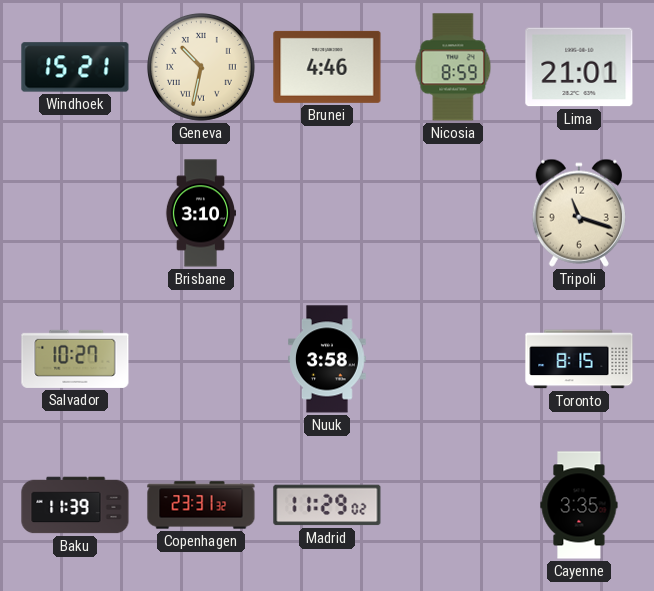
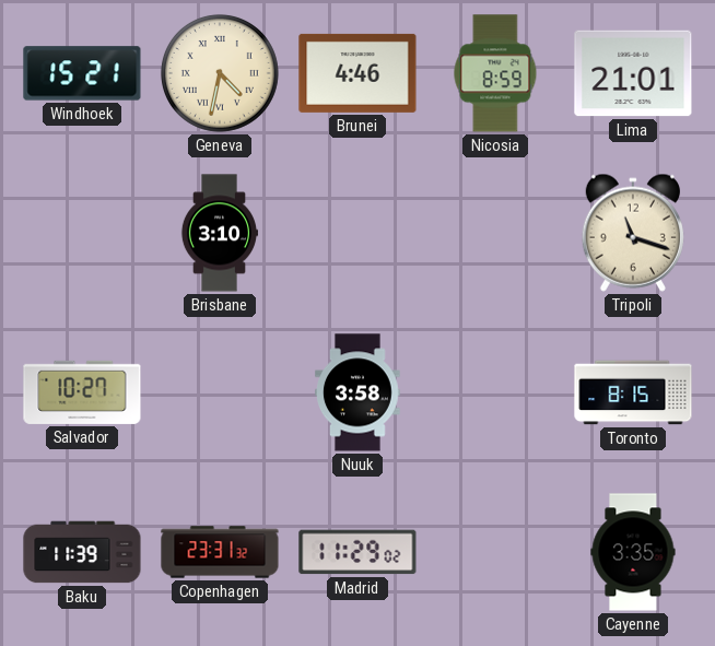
Geneva: 10:32 -> 4:32 (220, 73)
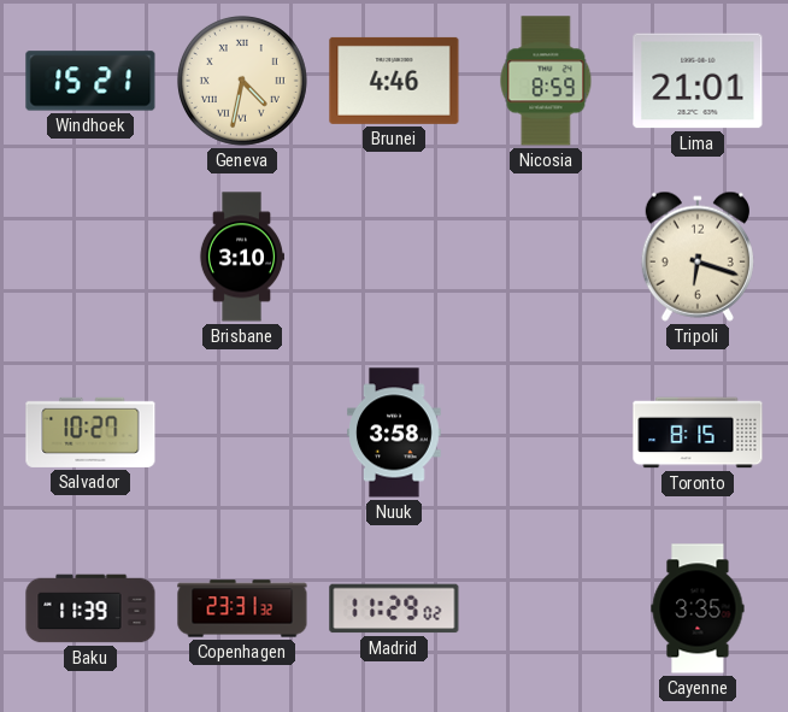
Tripoli: 11:18 -> 6:18 (698, 257)
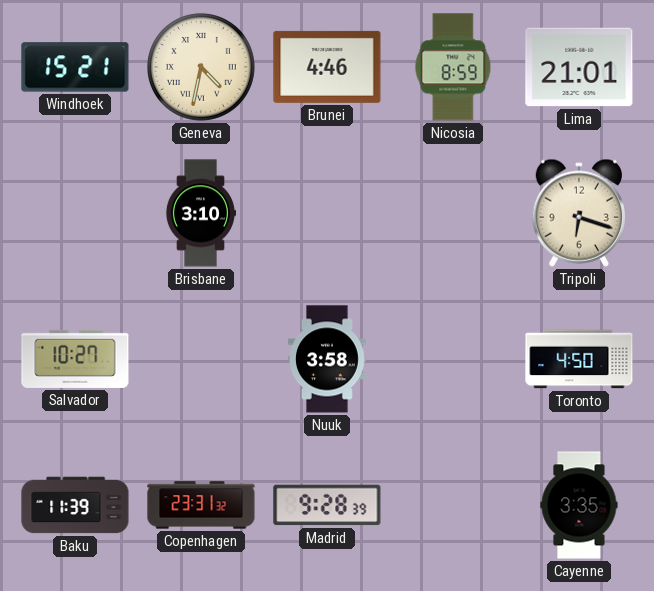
Toronto: 8:15 -> 4:50 (579, 359)
Madrid: 11:29 -> 9:28 (327, 505)
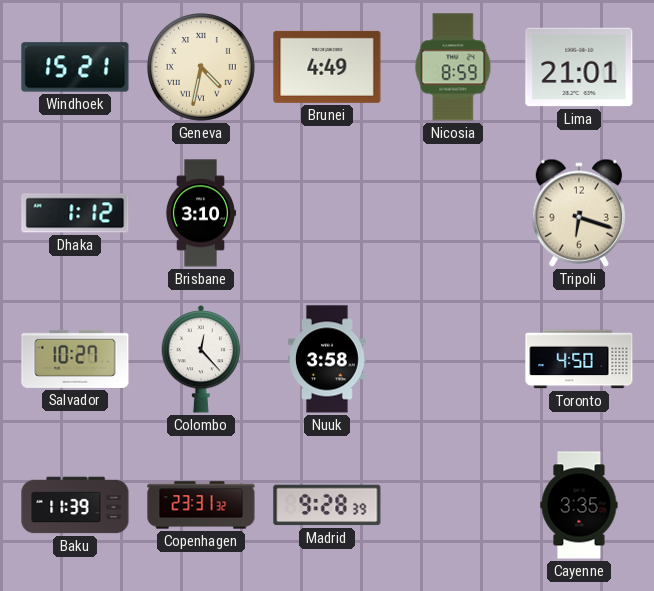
Brunei: 4:46 -> 4:49 (327, 67)
Dhaka: none -> 1:12 (75, 213)
Colombo: none -> 12:23 (201, 359)
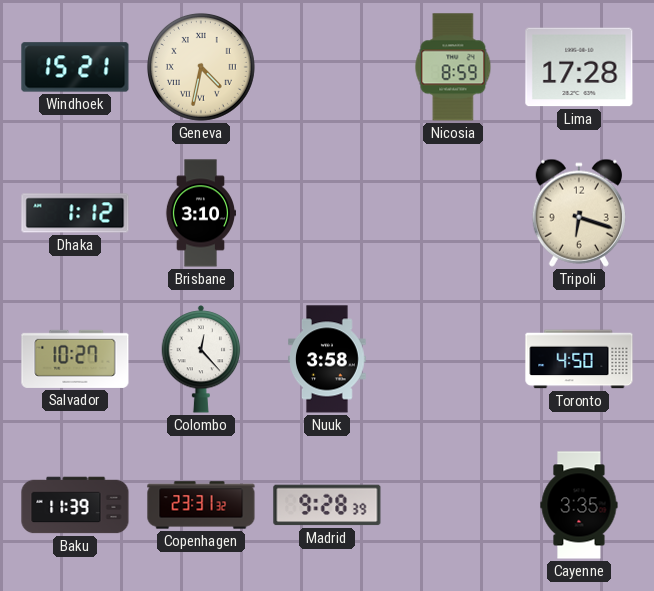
Brunei: 4:49 -> none (327, 67)
Lima: 21:01 -> 17:28 (579, 67)
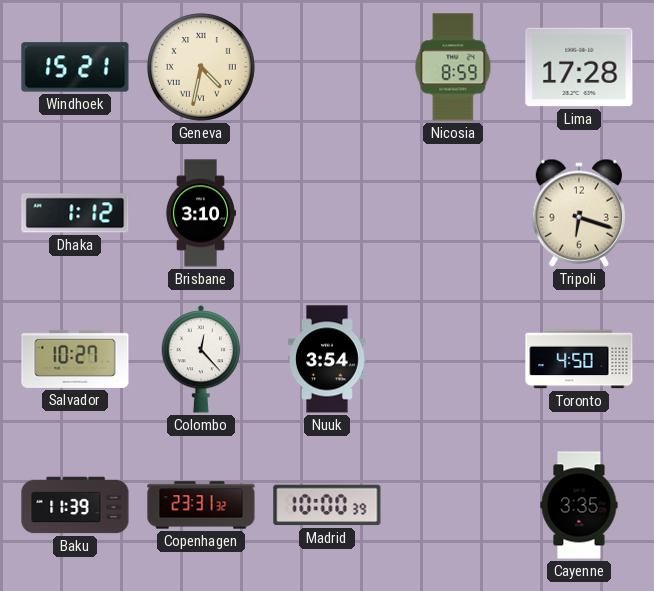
Nuuk: 3:58 -> 3:54 (328, 359)
Madrid: 9:28 -> 10:00 (327, 505)
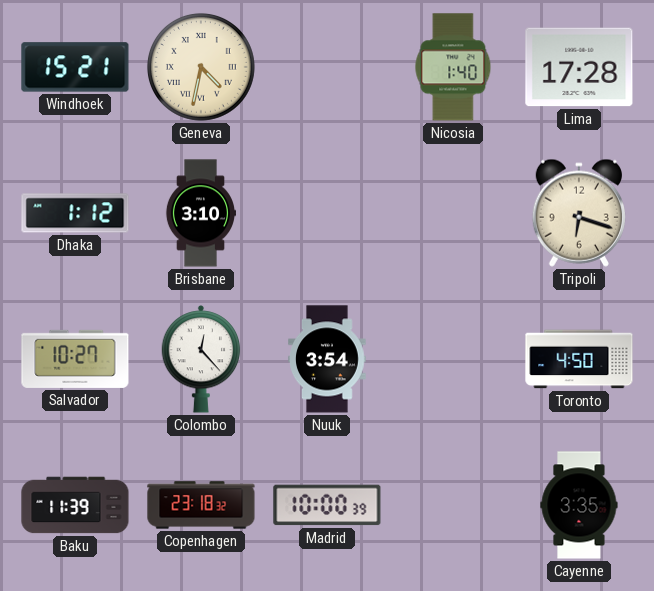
Nicosia: 8:59 -> 1:40 (453, 67)
Copenhagen: 23:31 -> 23:18 (201, 505)
